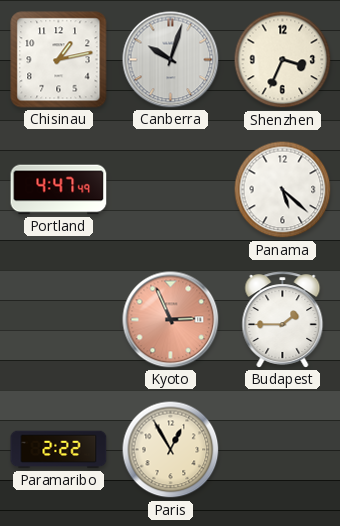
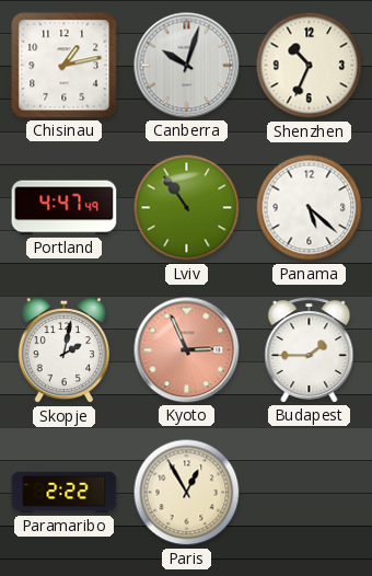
Shenzhen: 3:34 -> 10:34 (310, 66)
Lviv: none -> 10:54 (187, 208)
Skopje: none -> 2:02 (63, 350)
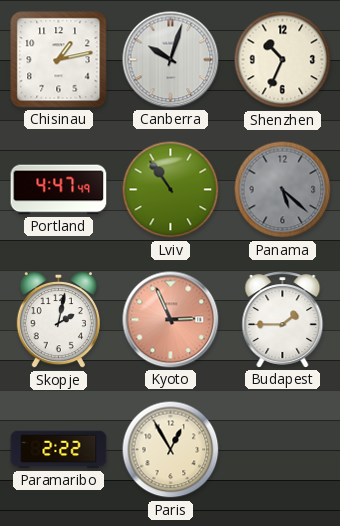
Panama dial: white -> grey (283, 190)
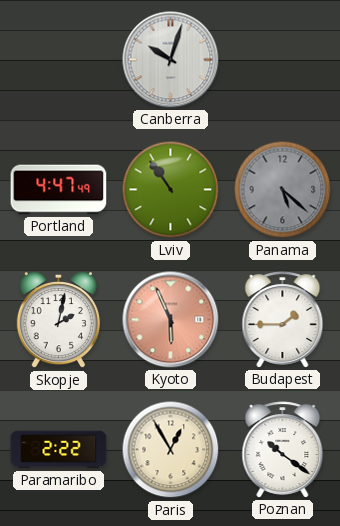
Chisinau: 1:13 -> none (59, 60)
Shenzhen: 10:34 -> none (283, 60)
Kyoto: 2:56 -> 5:56 (171, 320)
Poznan: none -> 10:21 (283, 450)
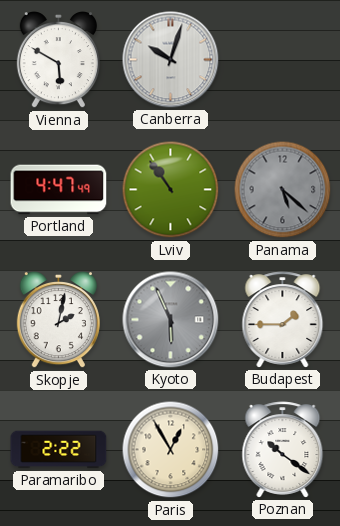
Vienna: none -> 5:50 (58, 60)
Kyoto dial: salmon -> grey (171, 320)
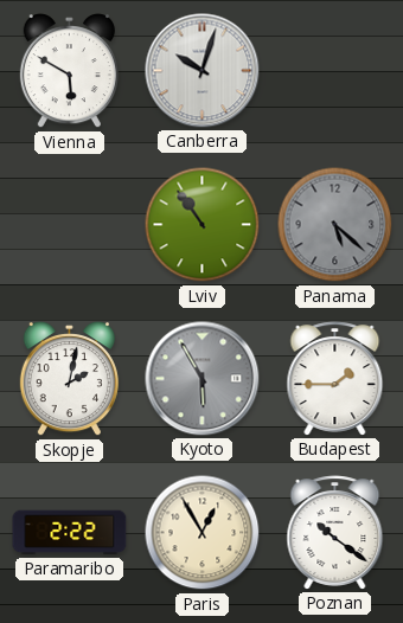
Portland: 4:47 -> none (59, 190)
Kyoto: 5:56 -> 5:55 (203, 379)
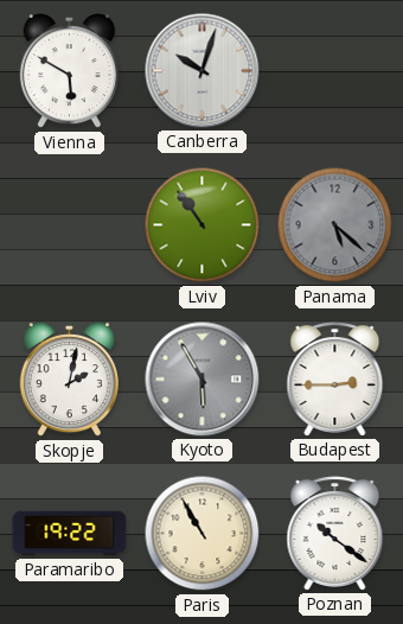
Budapest: 1:45 -> 2:45 (335, 380)
Paramaribo: 2:22 -> 19:22 (70, 534)
Paris: 12:55 -> 10:55 (203, 534)
